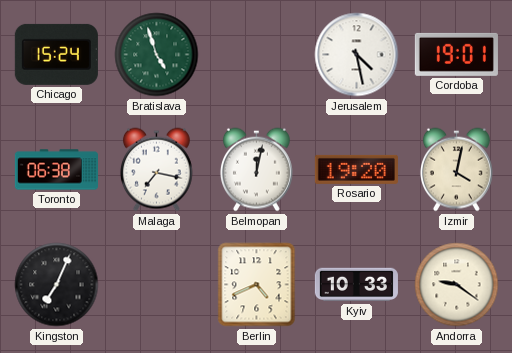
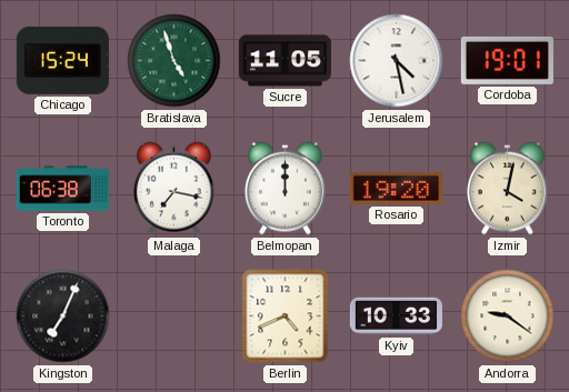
Sucre: none -> 11:05 (284, 61)
Belmopan: 12:02 -> 12:00 (284, 189)
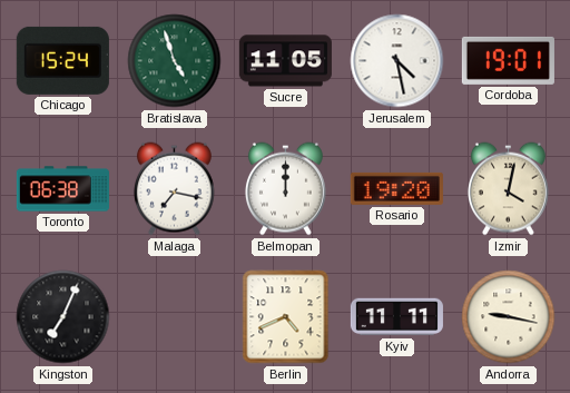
Kyiv: 10:33 -> 11:11 (396, 317)
Andorra: 9:21 -> 9:17 (509, 317)
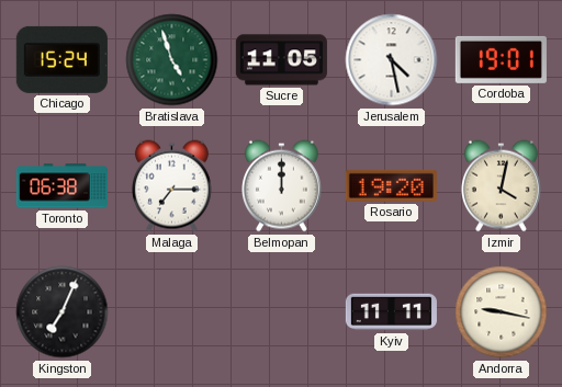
Malaga: 7:17 -> 7:15 (171, 186)
Berlin: 4:41 -> none (286, 317)
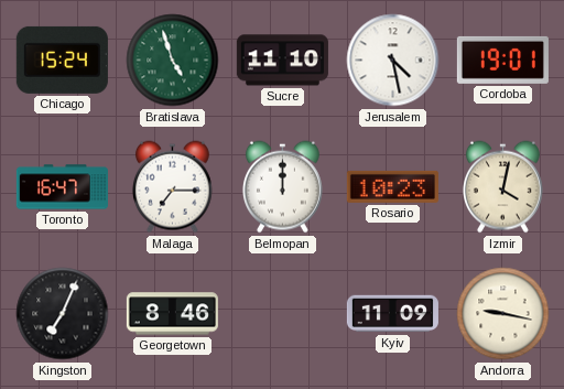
Sucre: 11:05 -> 11:10 (282, 61)
Toronto: 06:38 -> 16:47 (62, 187)
Rosario: 19:20 -> 10:23 (392, 186)
Georgetown: none -> 8:46 (172, 314)
Kyiv: 11:11 -> 11:09 (392, 314)
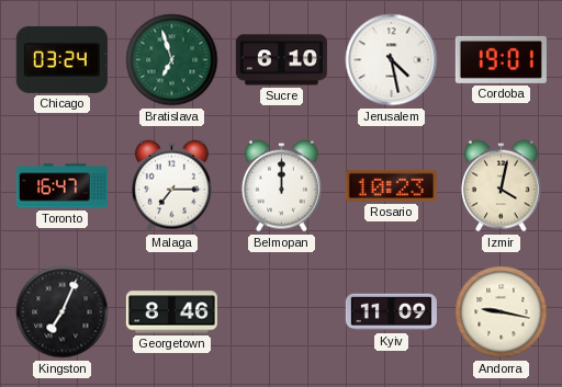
Chicago: 15:24 -> 03:24 (61, 59)
Bratislava: 4:57 -> 6:57 (172, 60)
Sucre: 11:10 -> 6:10 (281, 60)
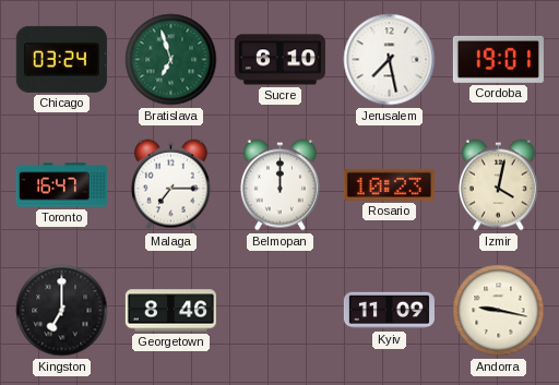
Jerusalem: 4:28 -> 7:28 (390, 60)
Kingston: 7:04 -> 7:00 (62, 311)
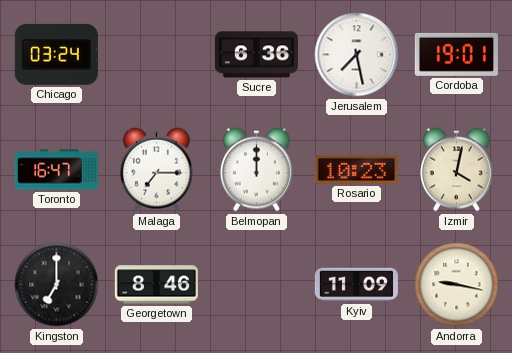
Bratislava: 6:57 -> none (171, 60)
Sucre: 6:10 -> 6:36 (256, 55)
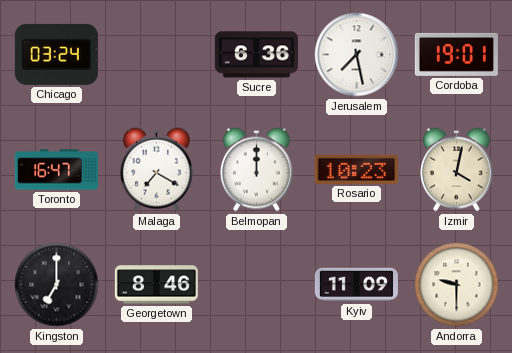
Malaga: 7:15 -> 7:20 (156, 170)
Andorra: 9:17 -> 9:30 (457, 285)
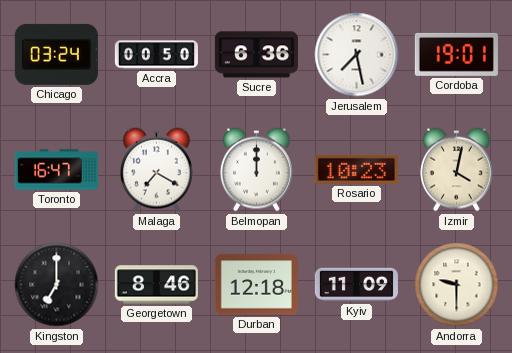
Accra: none -> 00:50 (156, 55)
Durban: none -> 12:18 (256, 285)
